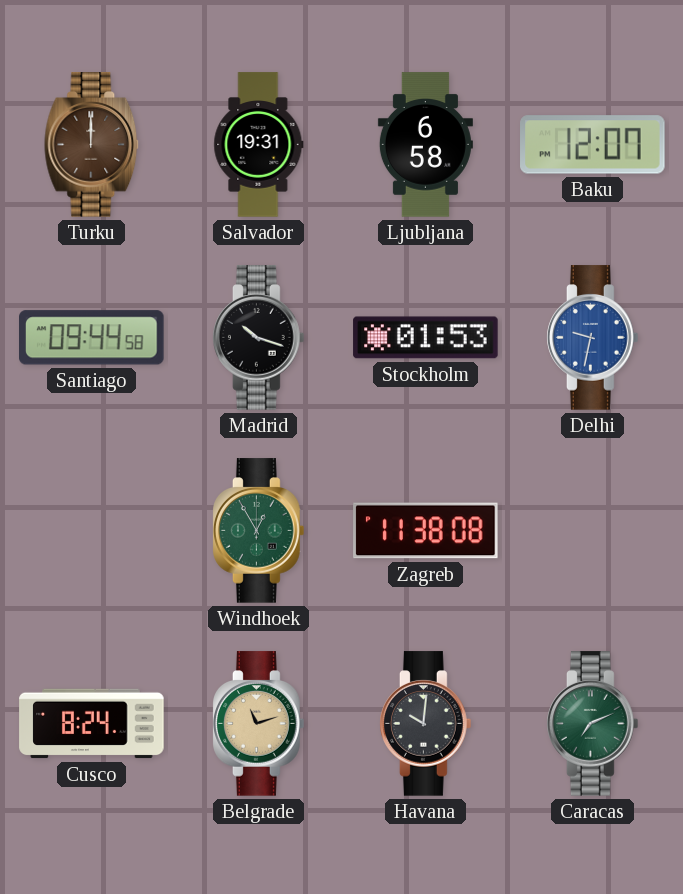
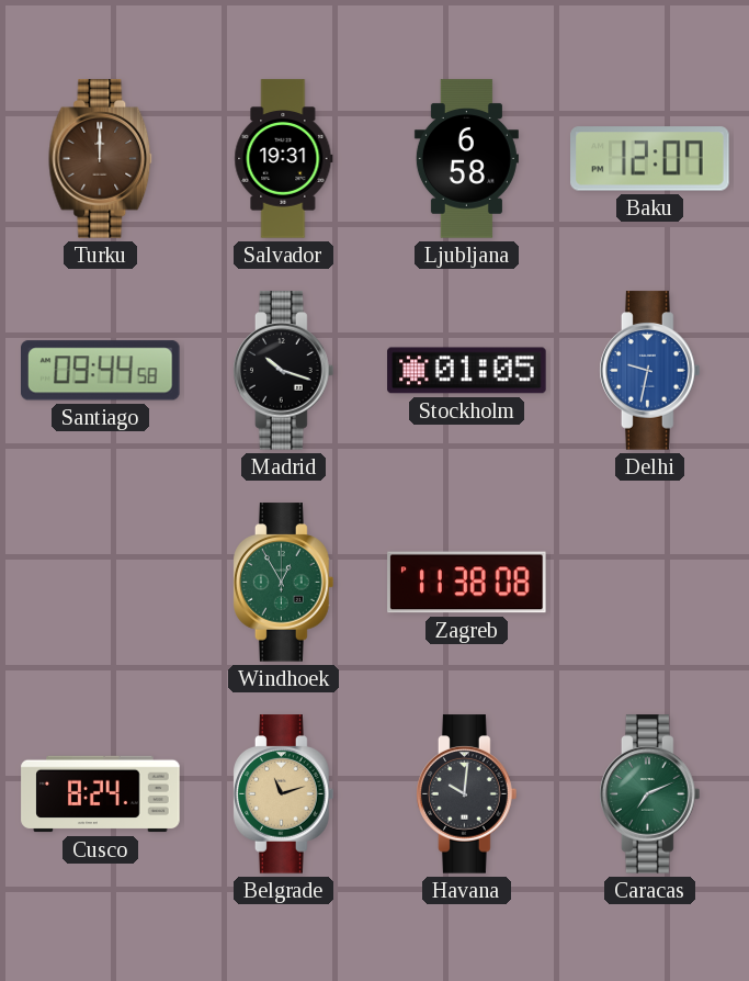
Stockholm: 01:53 -> 01:05 (467, 371)
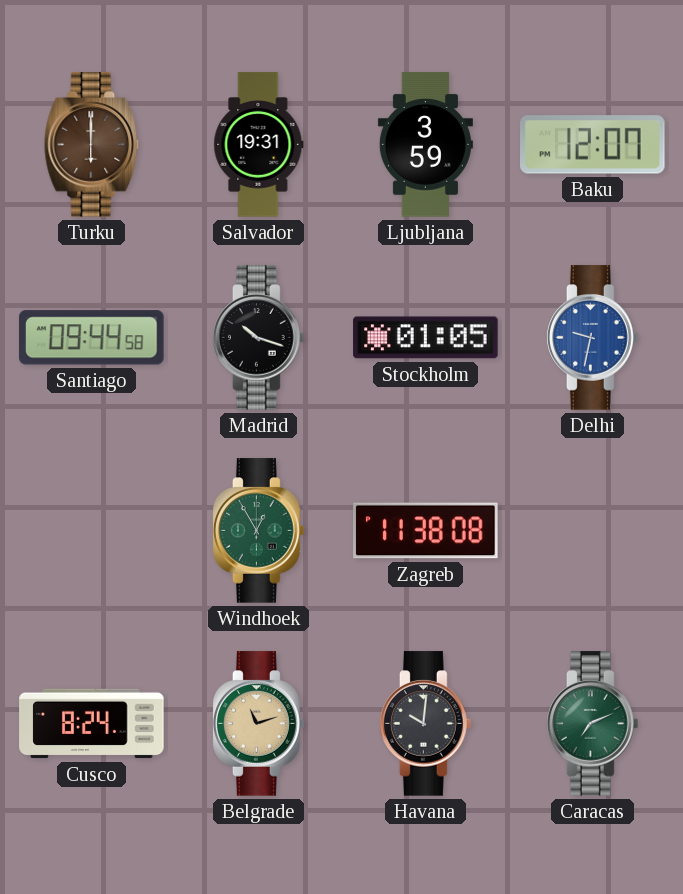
Turku: 12:00 -> 6:00 (92, 145)
Ljubljana: 6:58 -> 3:59 (425, 145)
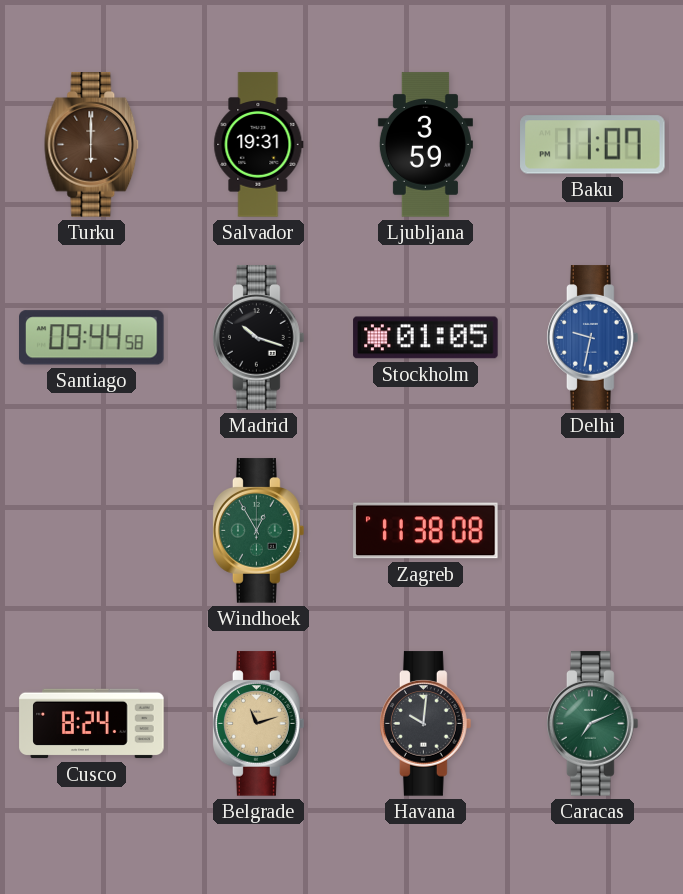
Baku: 12:07 -> 11:07 (593, 145)
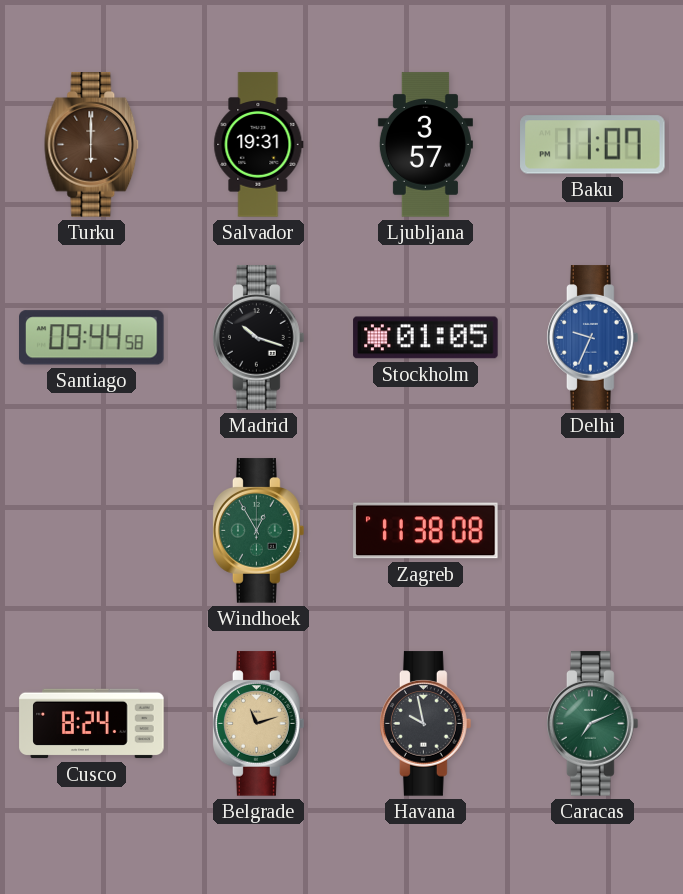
Ljubljana: 3:59 -> 3:57 (425, 145)
Delhi: 9:32 -> 9:34 (593, 338)
Havana: 10:01 -> 9:58 (426, 724)
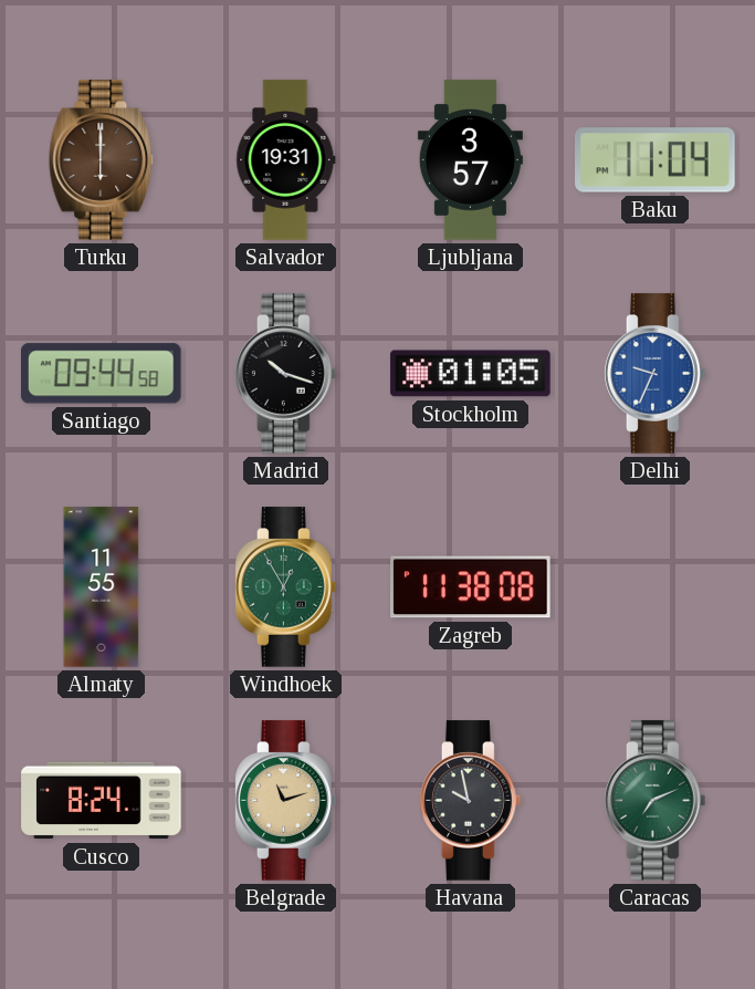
Baku: 11:07 -> 11:04 (656, 160)
Almaty: none -> 11:55 (102, 587)
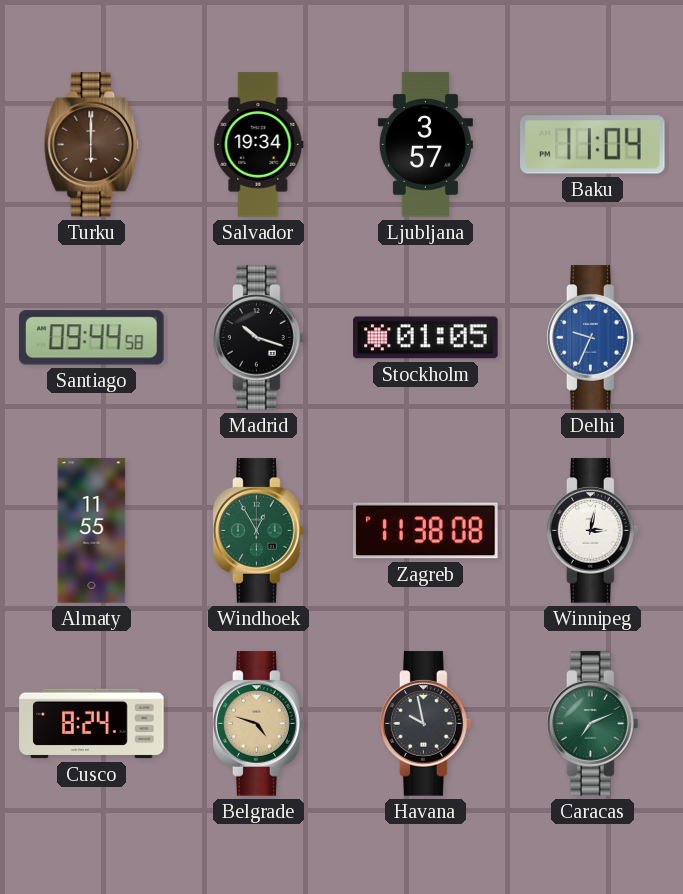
Salvador: 19:31 -> 19:34 (259, 145)
Winnipeg: none -> 3:02 (593, 531)
Belgrade: 11:12 -> 4:48 (259, 724)
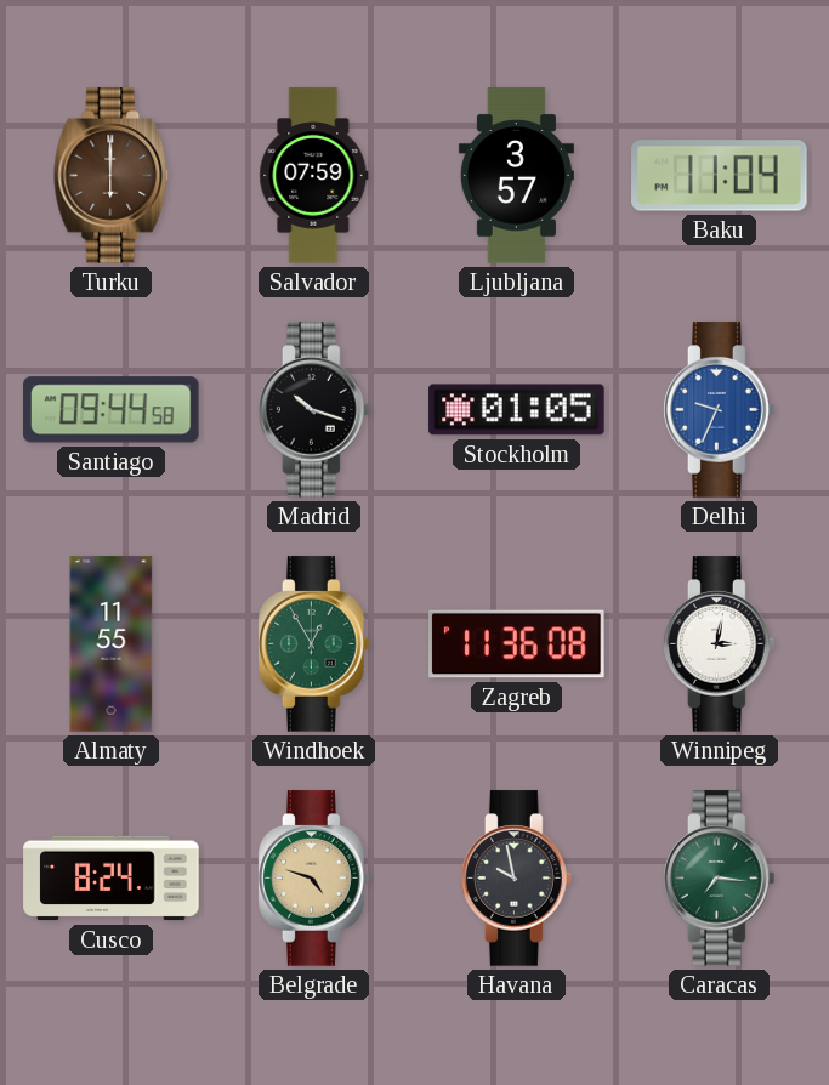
Salvador: 19:34 -> 07:59 (314, 176)
Zagreb: 11:38 -> 11:36 (517, 644)
Caracas: 7:11 -> 7:16 (720, 879)
